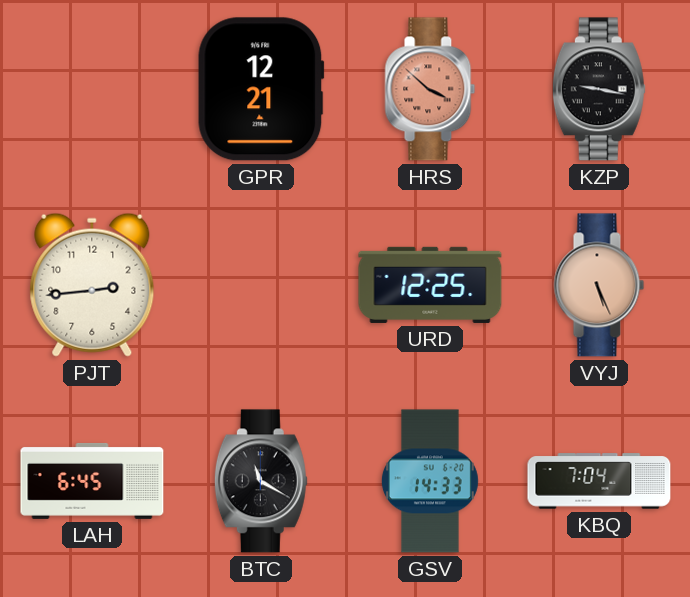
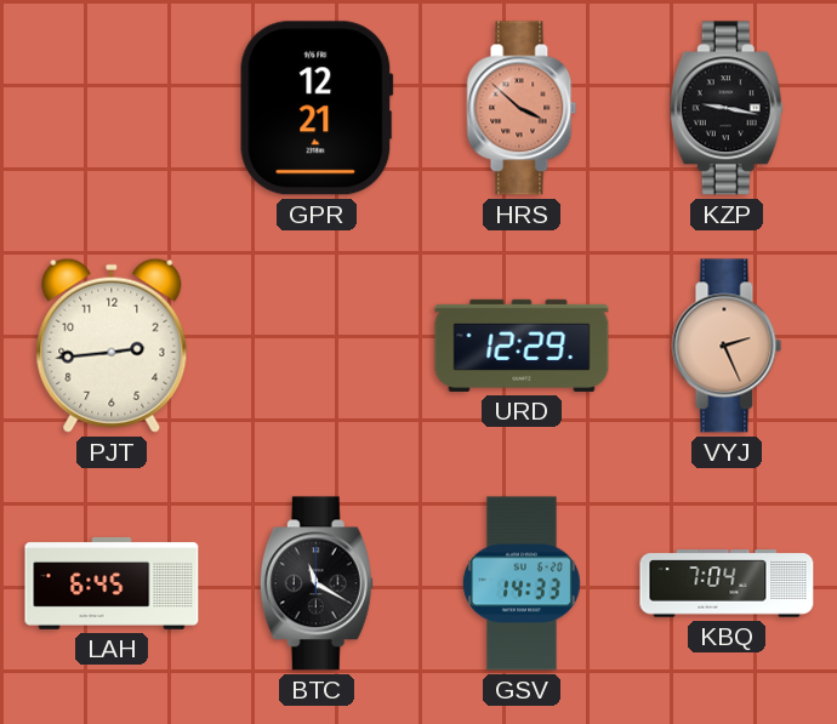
URD: 12:25 -> 12:29 (522, 346)
VYJ: 5:26 -> 2:26 (727, 346)
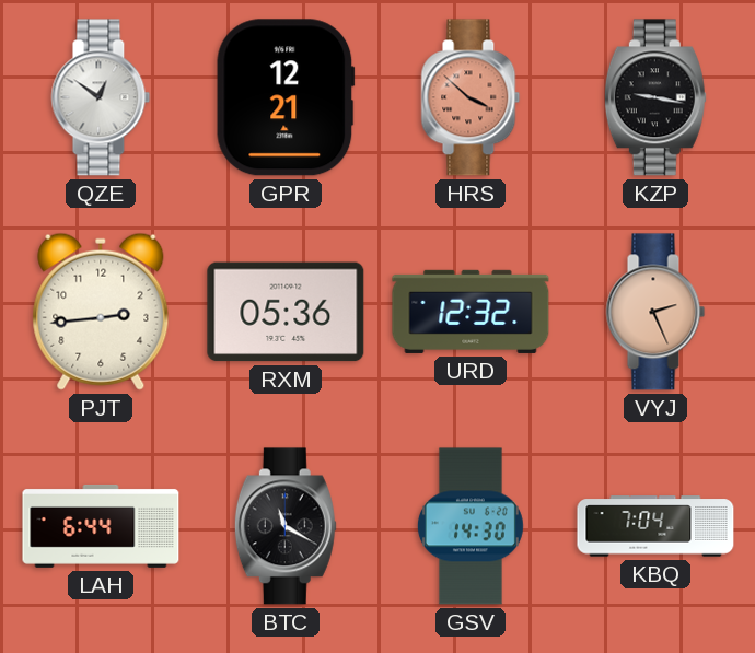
QZE: none -> 12:51 (101, 97)
RXM: none -> 05:36 (286, 312)
URD: 12:29 -> 12:32 (471, 312)
LAH: 6:45 -> 6:44 (101, 526)
GSV: 14:33 -> 14:30 (471, 526)
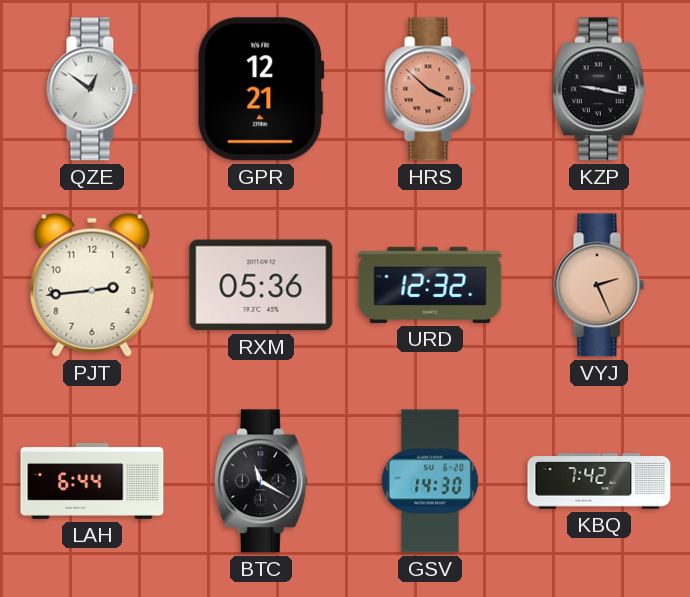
KBQ: 7:04 -> 7:42 (599, 481)
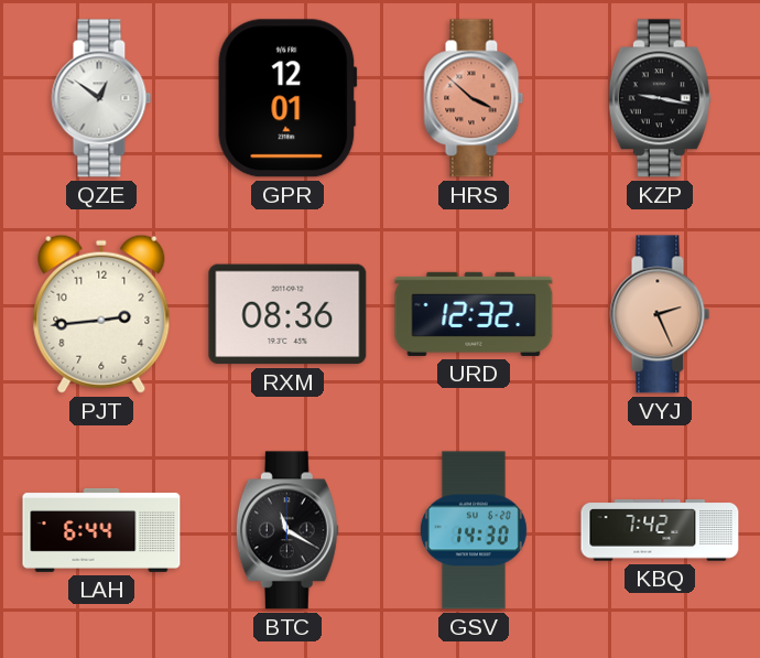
GPR: 12:21 -> 12:01 (287, 98)
RXM: 05:36 -> 08:36 (287, 314)
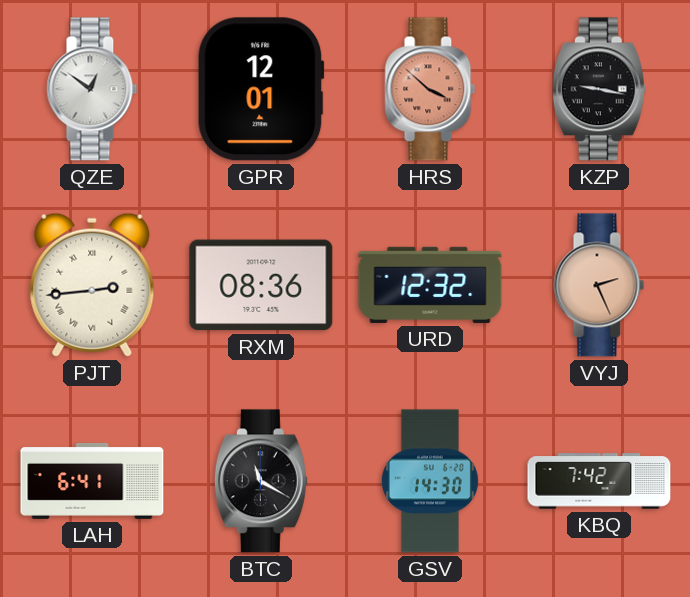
PJT numerals: Arabic -> Roman (92, 285)
LAH: 6:44 -> 6:41 (92, 481)
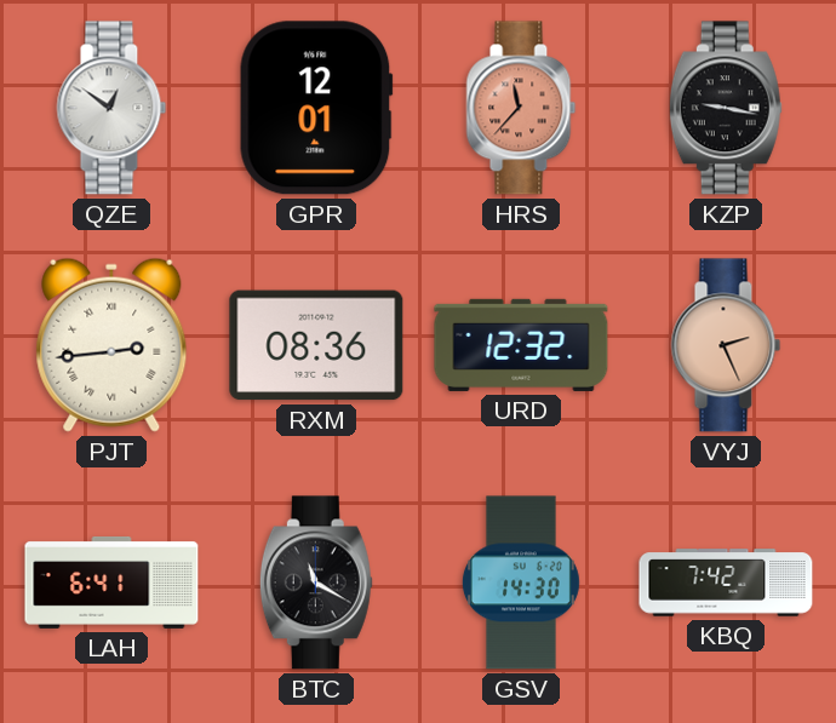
HRS: 3:52 -> 11:37 (521, 108)
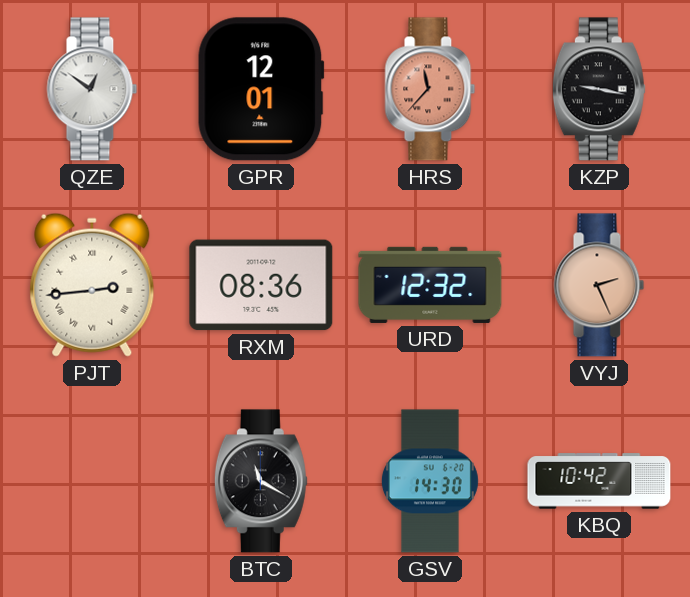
LAH: 6:41 -> none (111, 583)
KBQ: 7:42 -> 10:42 (599, 481)
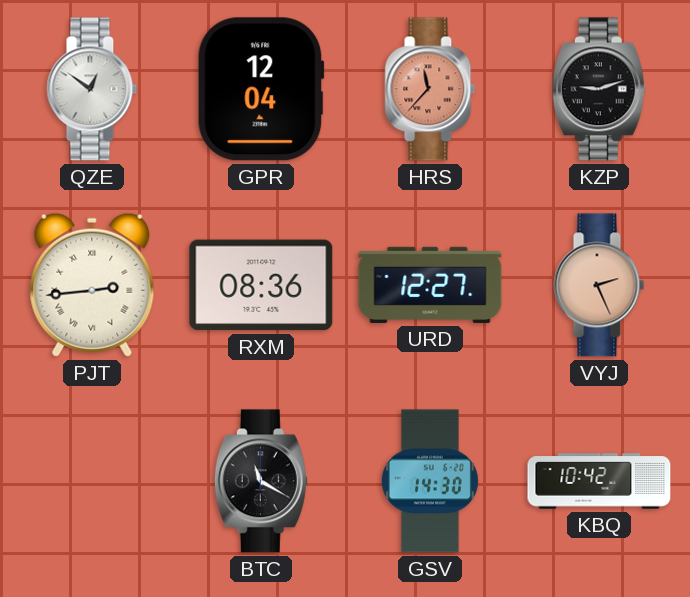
GPR: 12:01 -> 12:04 (261, 89)
KZP: 9:17 -> 9:12 (599, 89)
URD: 12:32 -> 12:27 (430, 285)
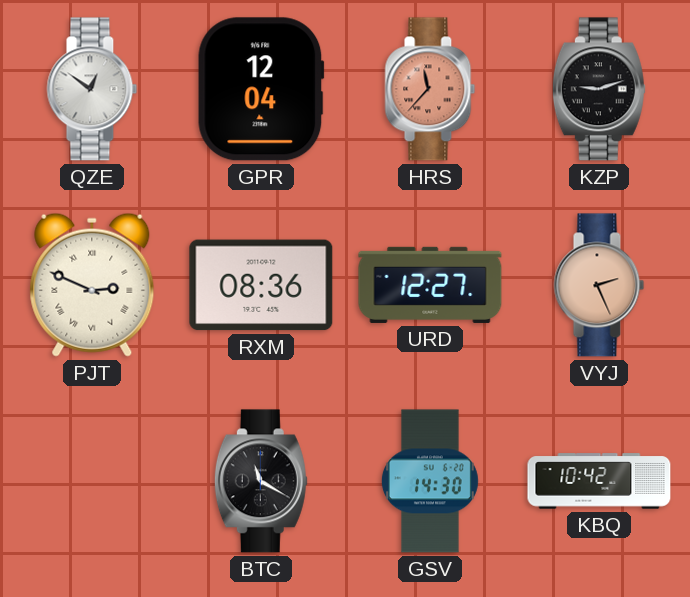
PJT: 2:44 -> 2:49 (92, 285)
